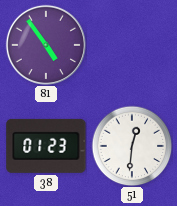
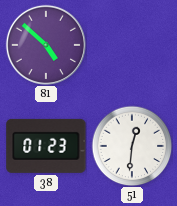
81: 4:54 -> 4:52 (46, 45)
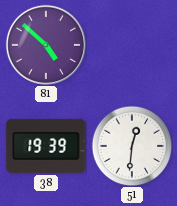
38: 01:23 -> 19:39 (46, 146)
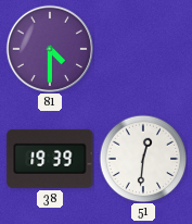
81: 4:52 -> 4:30 (50, 49)
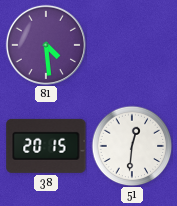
81: 4:30 -> 4:29 (46, 45)
38: 19:39 -> 20:15 (46, 146)
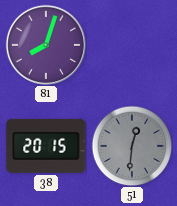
81: 4:29 -> 8:03 (46, 45)
51 dial: white -> grey (132, 146)
